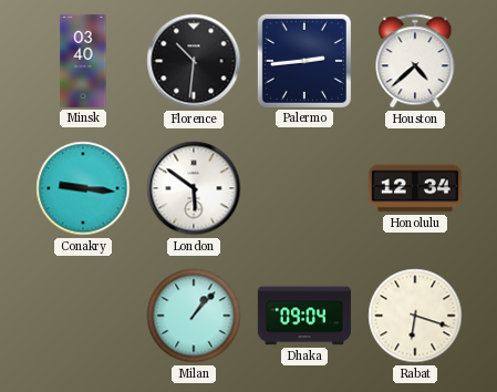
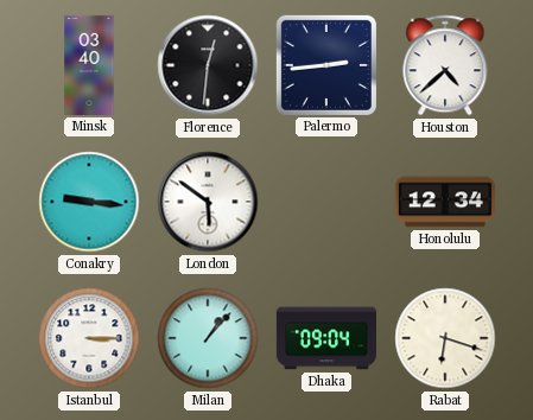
Florence: 10:31 -> 12:31 (208, 65)
Istanbul: none -> 3:15 (89, 338)
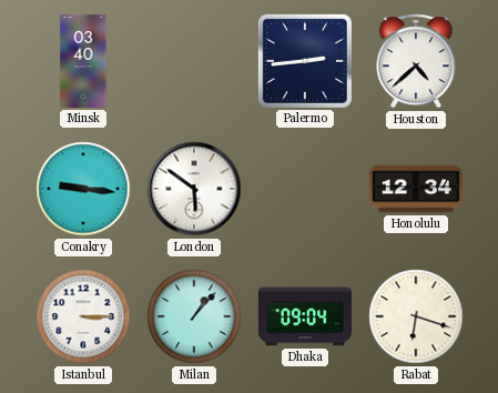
Florence: 12:31 -> none (208, 65)
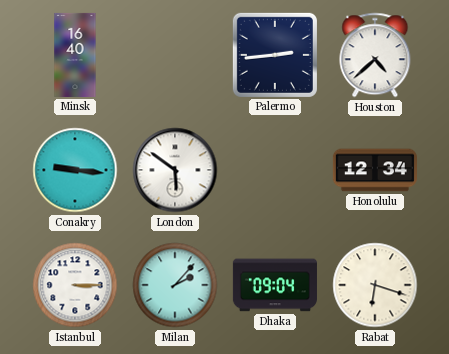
Minsk: 03:40 -> 16:40 (75, 55)
Milan: 1:07 -> 2:07 (175, 285)
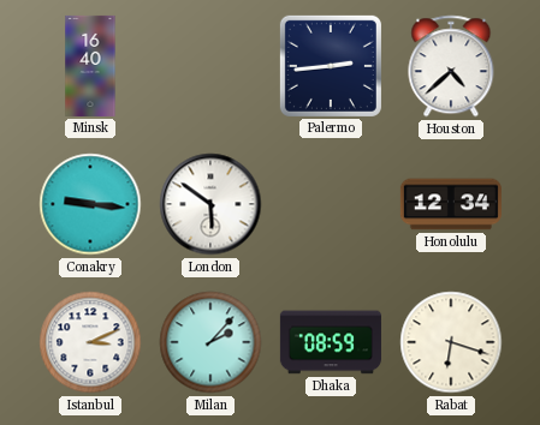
Istanbul: 3:15 -> 3:11 (90, 342)
Dhaka: 09:04 -> 08:59 (331, 342)
